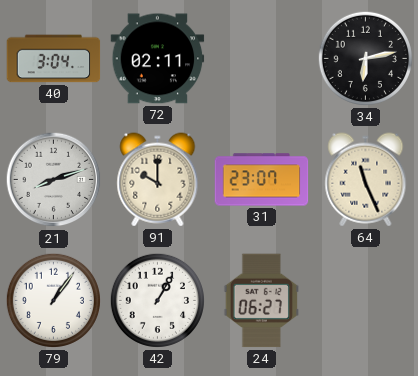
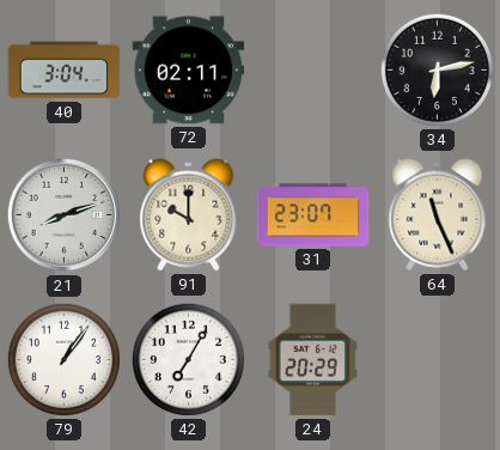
42: 1:05 -> 7:05 (188, 359)
24: 06:27 -> 20:29 (312, 360)
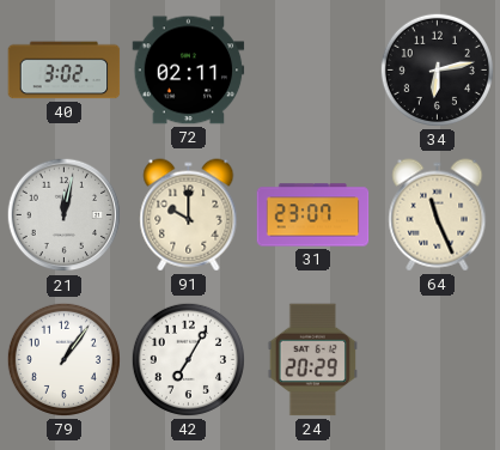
40: 3:04 -> 3:02 (65, 71)
21: 8:12 -> 12:02 (65, 215)
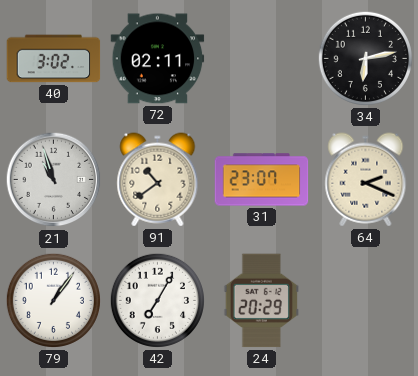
21: 12:02 -> 10:57 (54, 180)
91: 10:00 -> 10:39 (158, 180)
64: 11:26 -> 2:19 (366, 180)
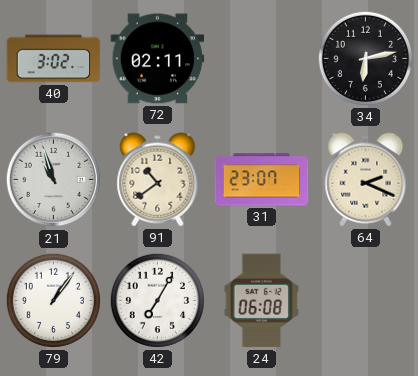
24: 20:29 -> 06:08 (261, 301)
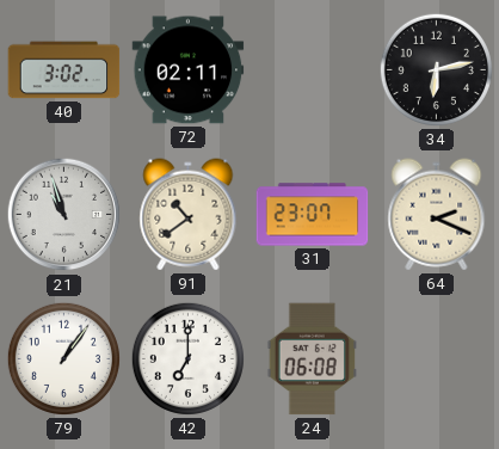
42: 7:05 -> 7:00 (187, 358)
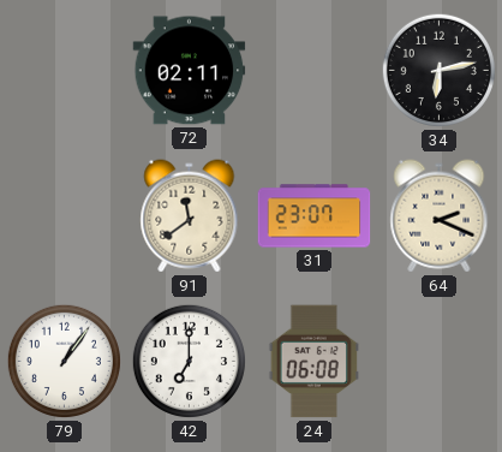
40: 3:02 -> none (64, 70)
21: 10:57 -> none (64, 215)
91: 10:39 -> 11:39 (190, 216)
